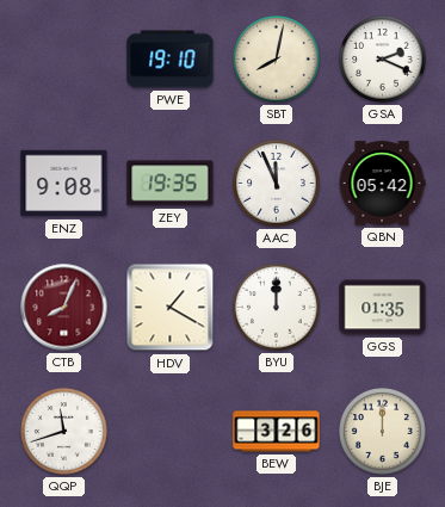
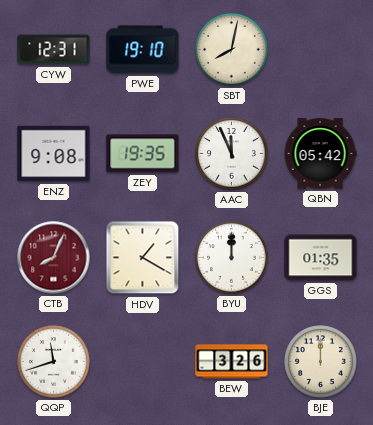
CYW: none -> 12:31 (54, 50)
GSA: 2:19 -> none (383, 60)
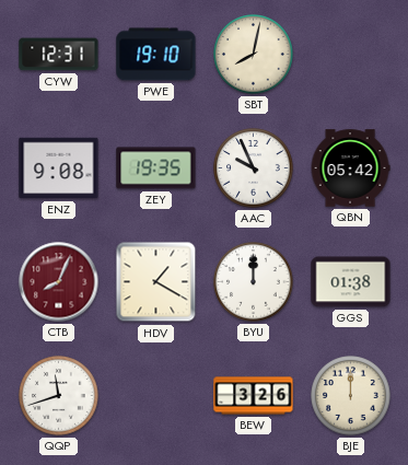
AAC: 11:56 -> 9:56 (254, 168)
GGS: 01:35 -> 01:38 (351, 282)
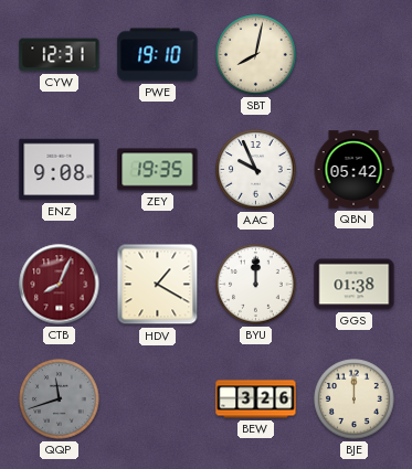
QQP dial: white -> grey (60, 399)
